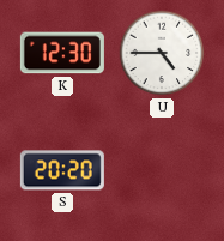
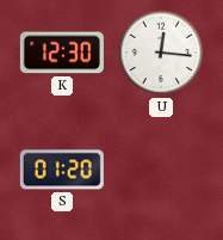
U: 4:45 -> 12:16 (161, 53)
S: 20:20 -> 01:20 (62, 170)
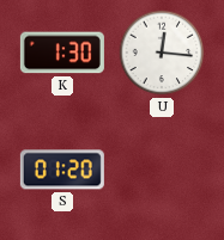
K: 12:30 -> 1:30 (62, 53)
